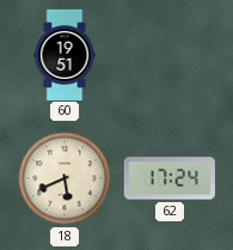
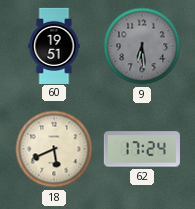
9: none -> 6:29 (142, 46)
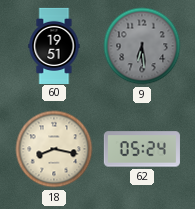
18: 5:41 -> 8:17 (54, 149)
62: 17:24 -> 05:24 (142, 149)
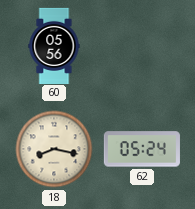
60: 19:51 -> 05:56 (54, 45)
9: 6:29 -> none (142, 46)
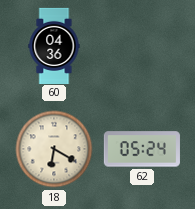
60: 05:56 -> 04:36 (54, 45)
18: 8:17 -> 6:20 (54, 149)
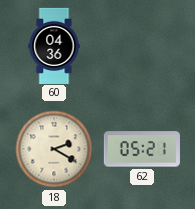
18: 6:20 -> 2:20 (54, 149)
62: 05:24 -> 05:21 (142, 149)
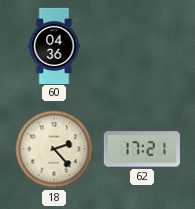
18: 2:20 -> 2:23 (54, 149)
62: 05:21 -> 17:21 (142, 149)
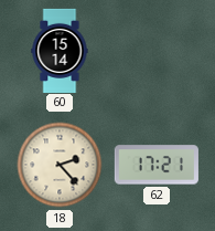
60: 04:36 -> 15:14 (60, 50)
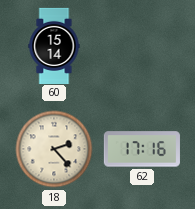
62: 17:21 -> 17:16 (142, 149)
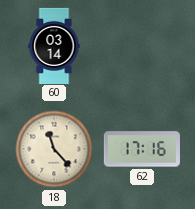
60: 15:14 -> 03:14 (54, 45)
18: 2:23 -> 11:23 (54, 149)
